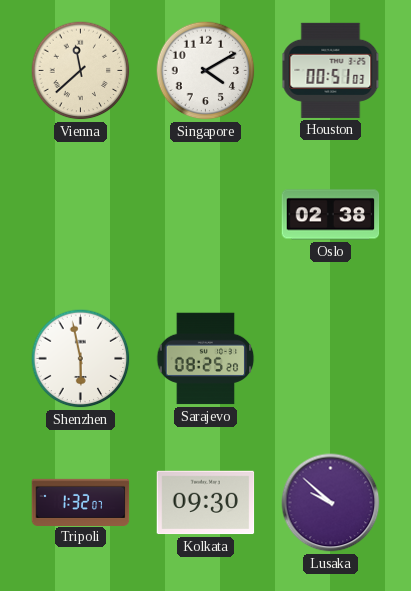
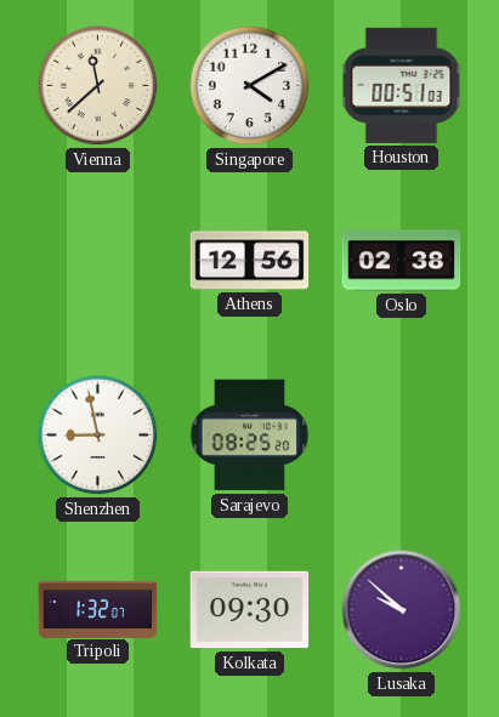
Athens: none -> 12:56 (250, 261)
Shenzhen: 5:58 -> 8:58 (98, 436)
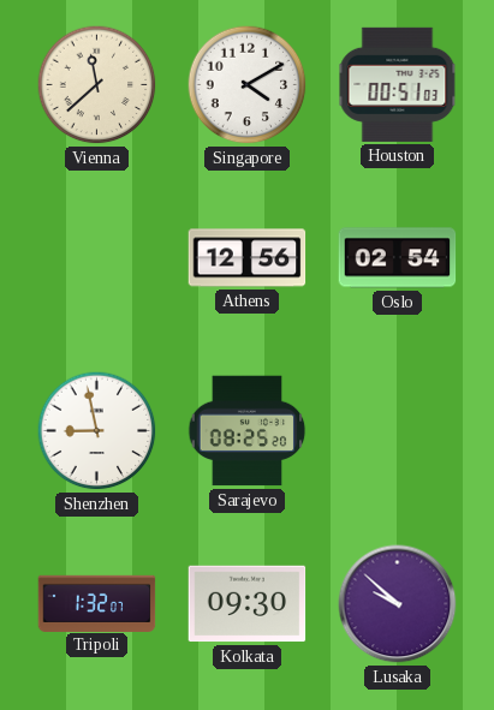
Oslo: 02:38 -> 02:54 (398, 258)
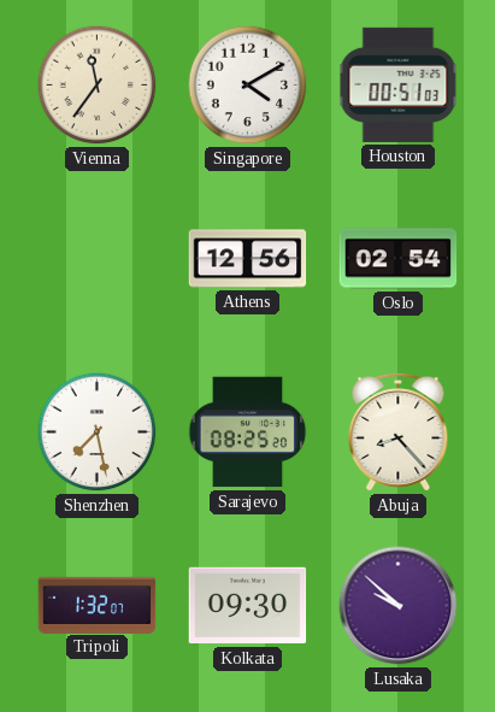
Vienna: 11:38 -> 11:36 (98, 86)
Shenzhen: 8:58 -> 7:28 (98, 433)
Abuja: none -> 8:23 (399, 431)
